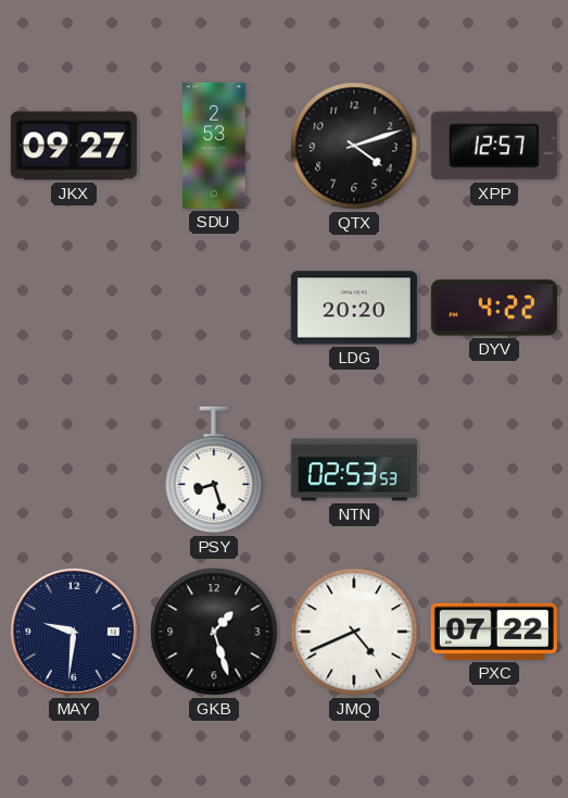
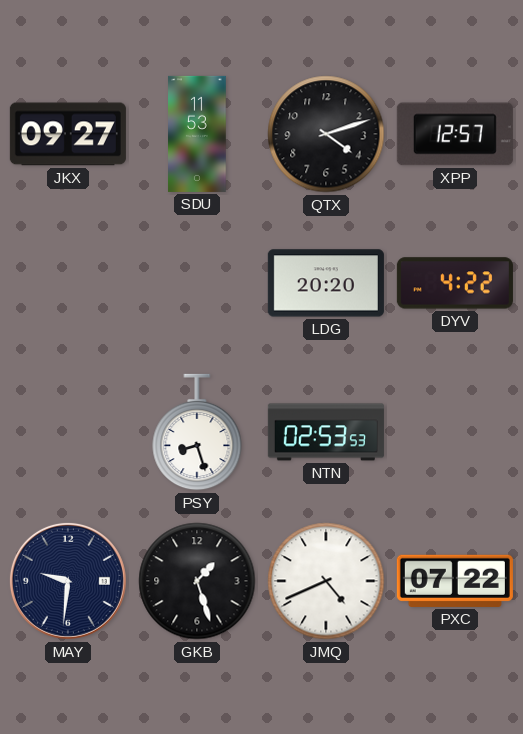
SDU: 2:53 -> 11:53 (197, 134)
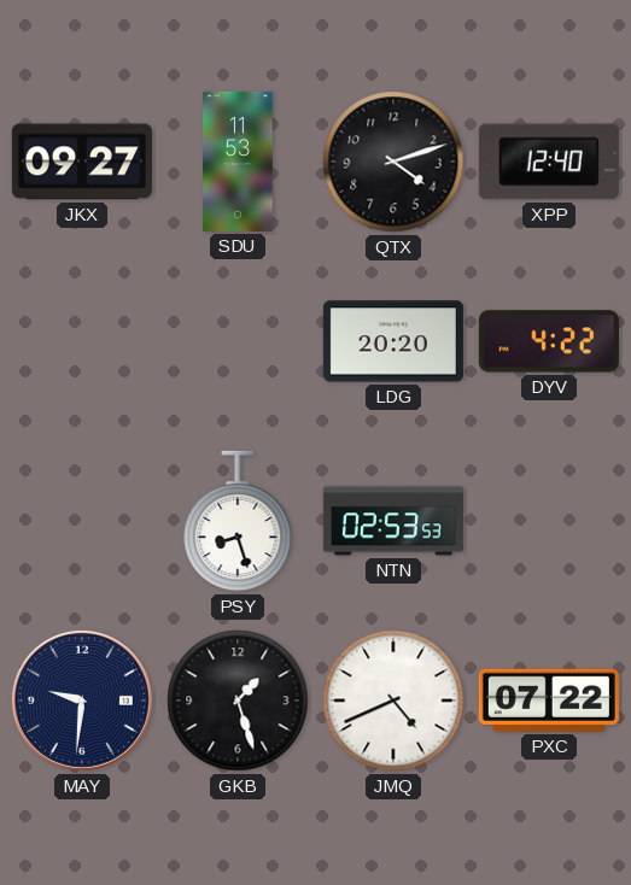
XPP: 12:57 -> 12:40 (549, 162)
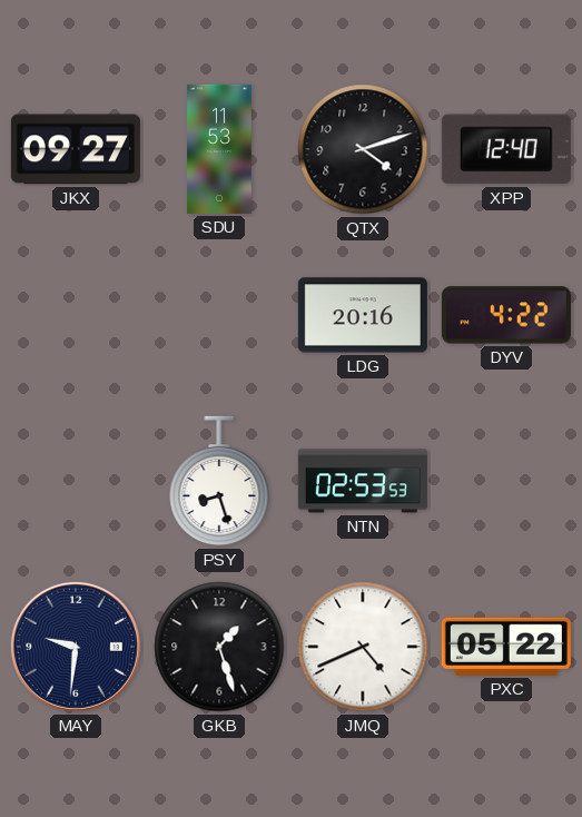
LDG: 20:20 -> 20:16 (363, 315)
PXC: 07:22 -> 05:22 (506, 647)
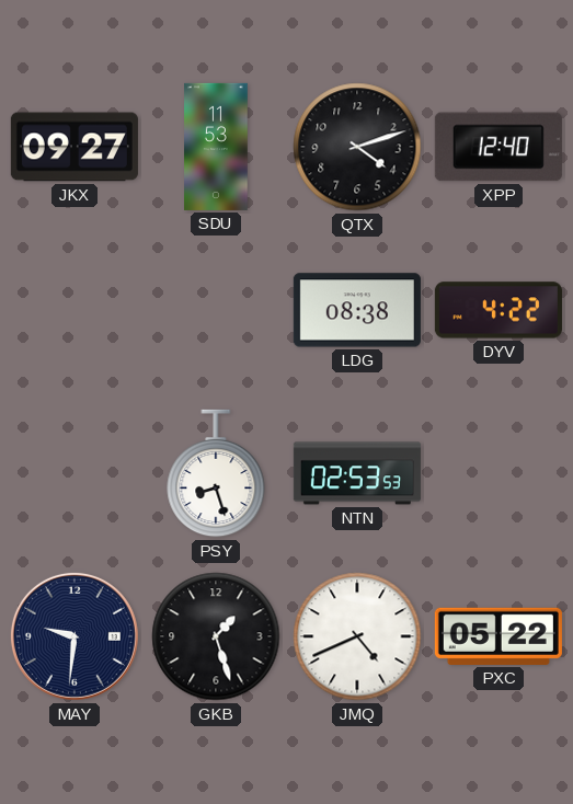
LDG: 20:16 -> 08:38 (357, 310)
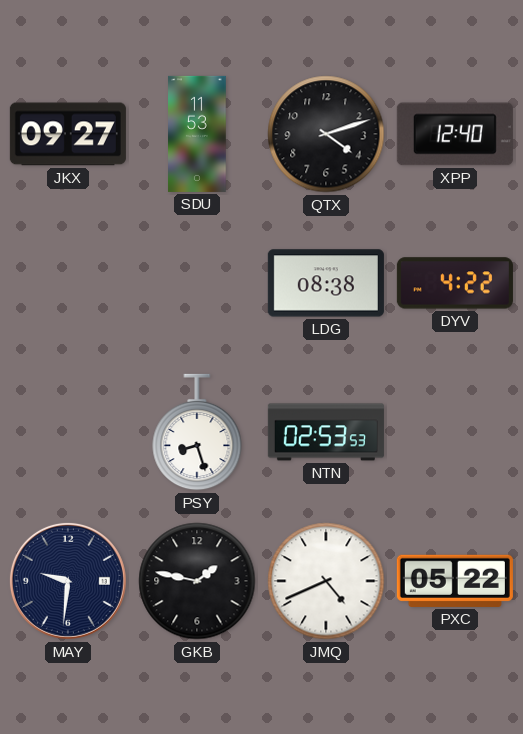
GKB: 1:27 -> 1:47 (197, 581)
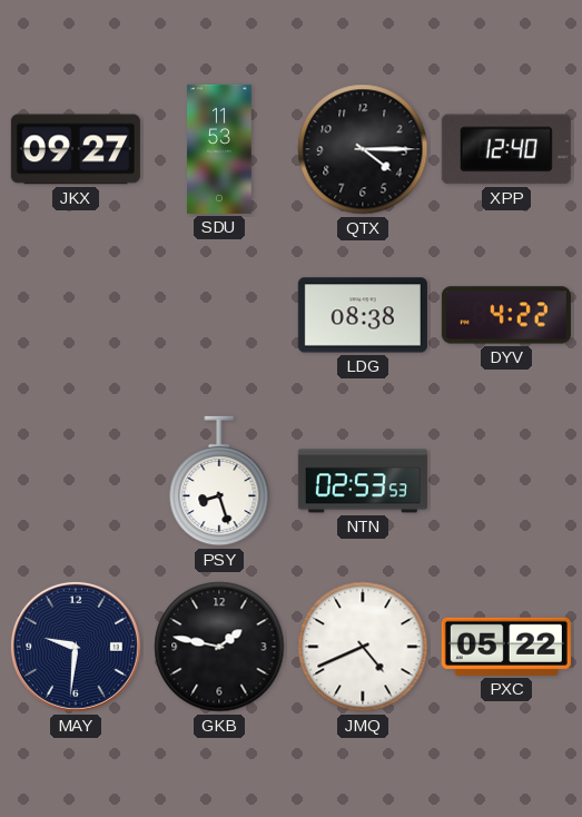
QTX: 4:12 -> 4:15 (363, 149)
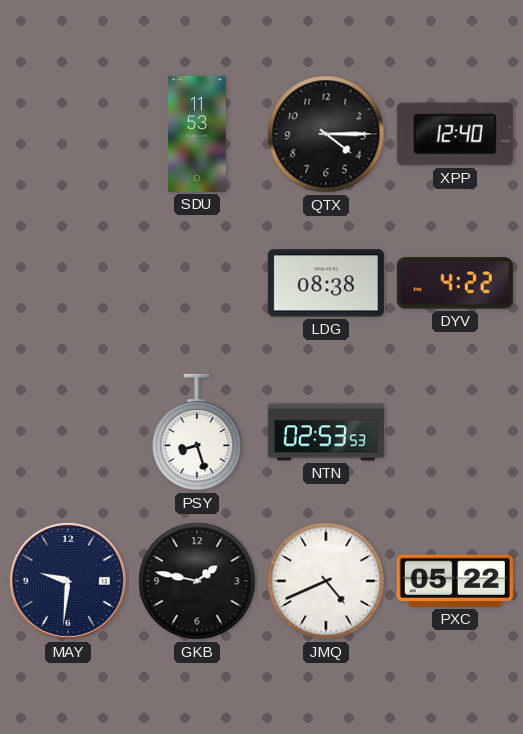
JKX: 09:27 -> none (76, 149)
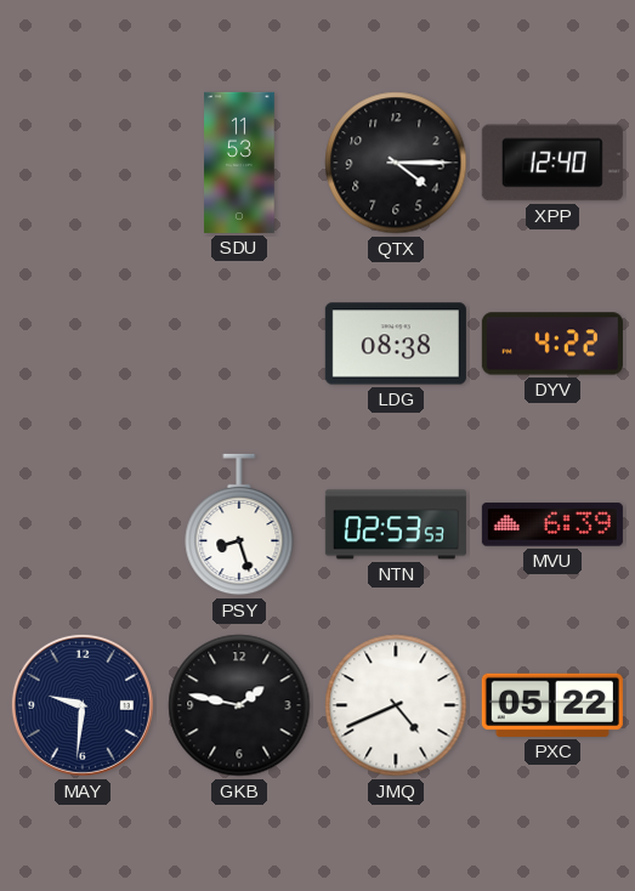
MVU: none -> 6:39 (552, 524)
